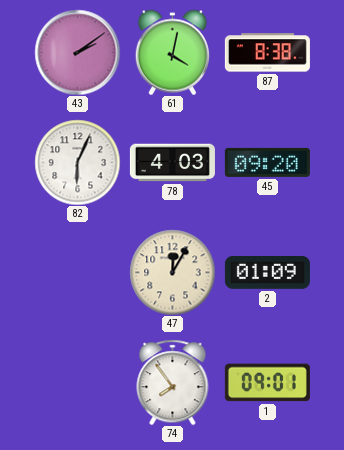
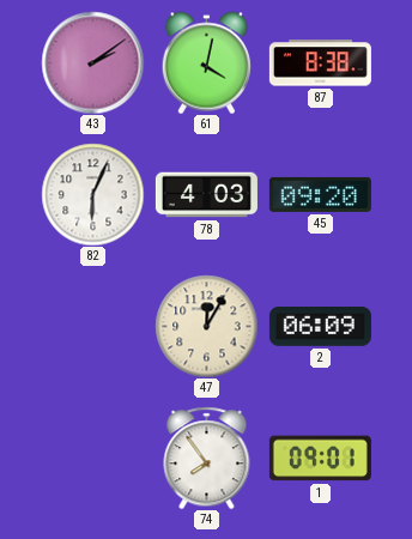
2: 01:09 -> 06:09 (320, 327)
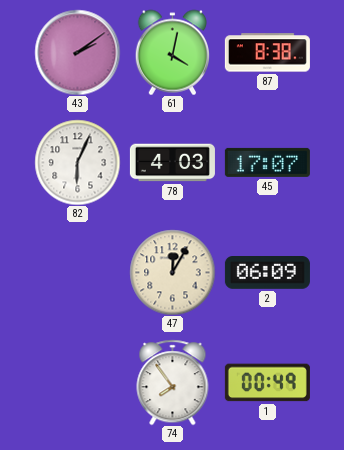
45: 09:20 -> 17:07 (267, 162)
1: 09:01 -> 00:49 (267, 383)
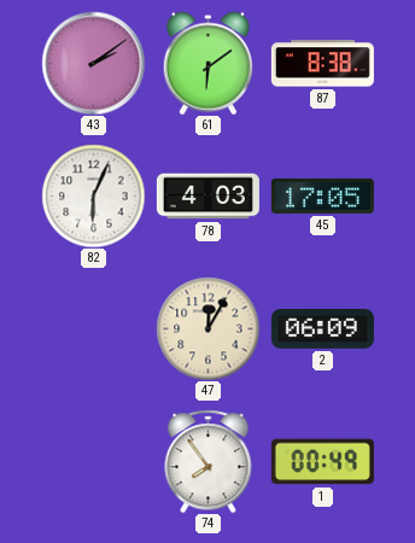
61: 4:02 -> 6:09 (207, 63)
45: 17:07 -> 17:05 (322, 195)
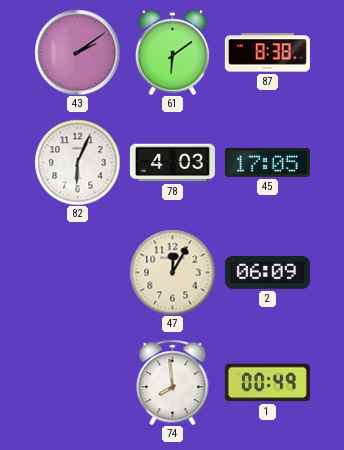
74: 7:54 -> 7:59 (173, 382)
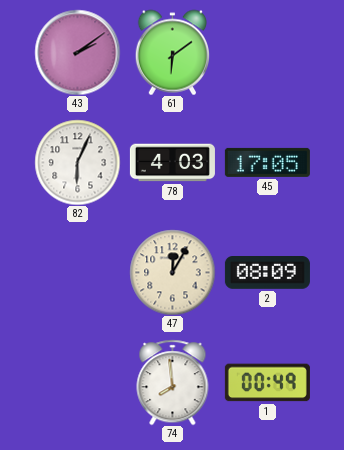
87: 8:38 -> none (267, 53)
2: 06:09 -> 08:09 (267, 273)
